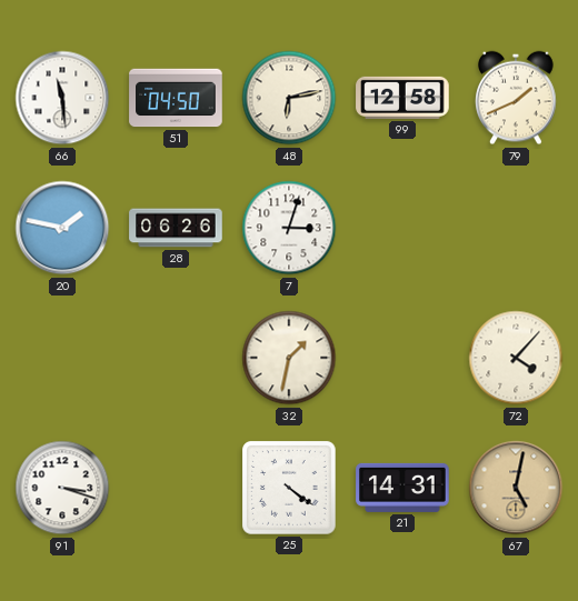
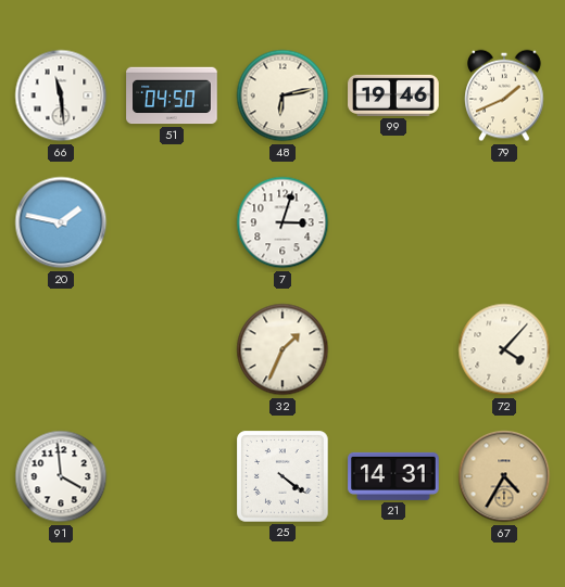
99: 12:58 -> 19:46 (393, 95)
28: 06:26 -> none (176, 228)
32: 1:32 -> 1:34 (282, 349)
91: 3:18 -> 3:59 (61, 476)
67: 5:02 -> 4:35 (504, 476)
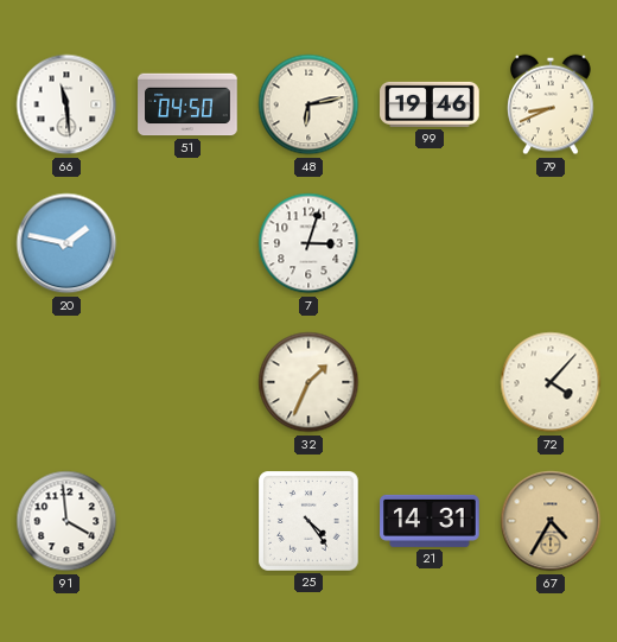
79: 1:41 -> 8:41 (551, 104)
25: 4:21 -> 4:24 (308, 521)
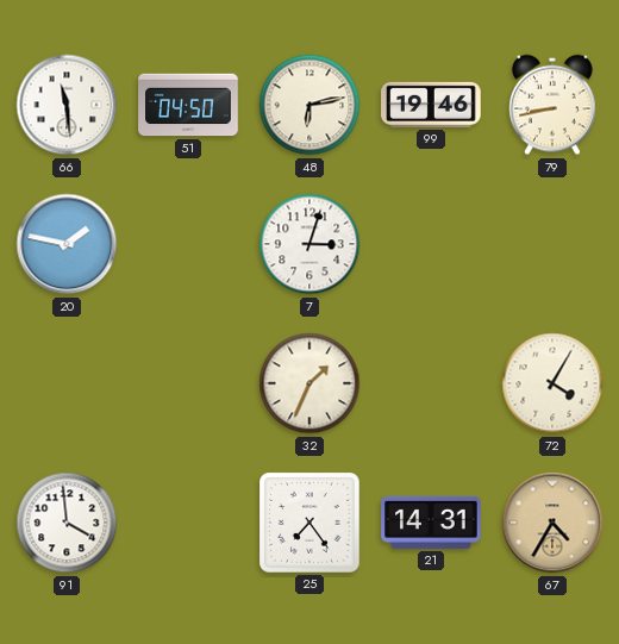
79: 8:41 -> 8:43 (552, 105)
72: 4:07 -> 4:05 (552, 383)
25: 4:24 -> 7:24 (309, 523)
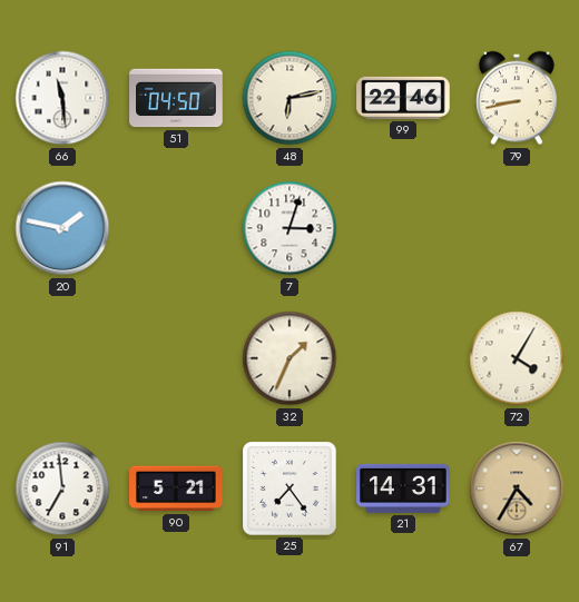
99: 19:46 -> 22:46 (403, 98)
91: 3:59 -> 6:59 (62, 488)
90: none -> 5:21 (176, 488)
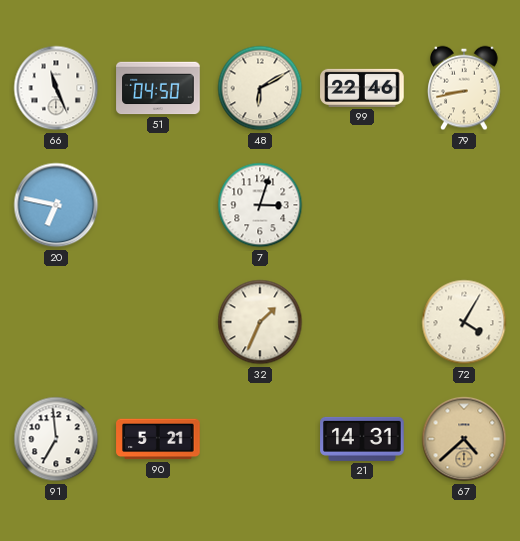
66: 11:29 -> 11:26 (56, 88)
48: 6:13 -> 6:10 (260, 88)
20: 1:47 -> 6:47 (56, 205)
25: 7:24 -> none (289, 488)
67: 4:35 -> 4:38 (464, 439)
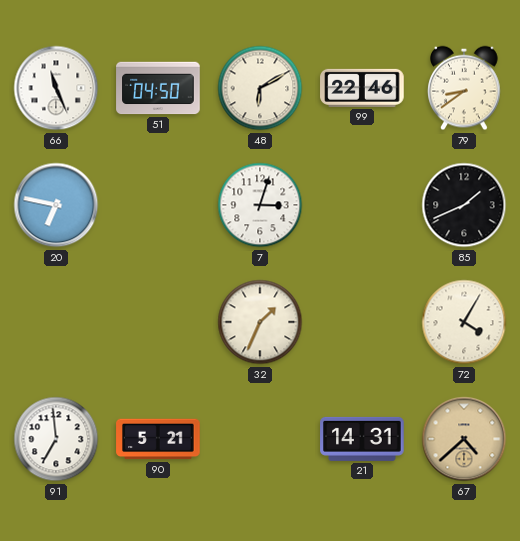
79: 8:43 -> 8:39 (464, 88)
85: none -> 1:41 (464, 205)
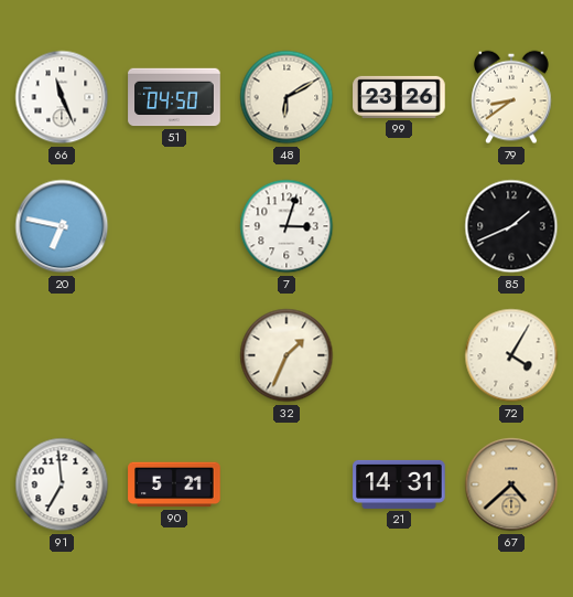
99: 22:46 -> 23:26 (399, 97)
